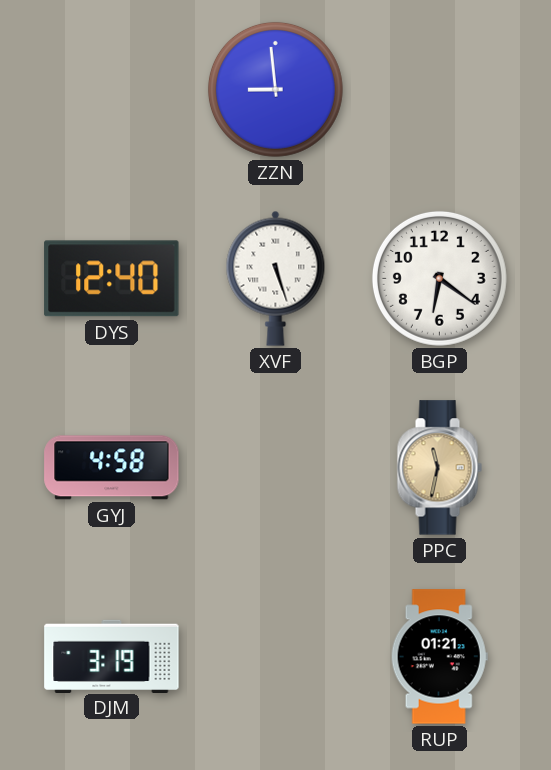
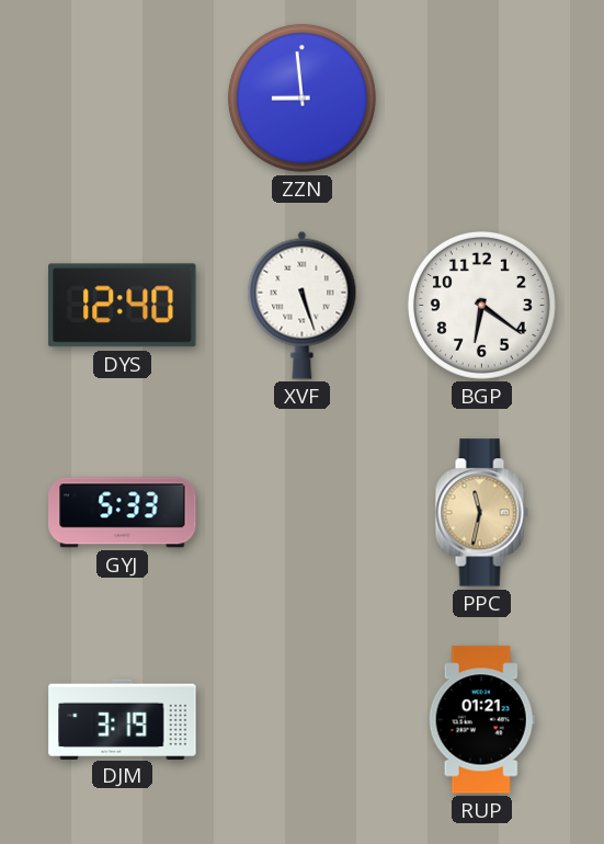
GYJ: 4:58 -> 5:33 (123, 513)
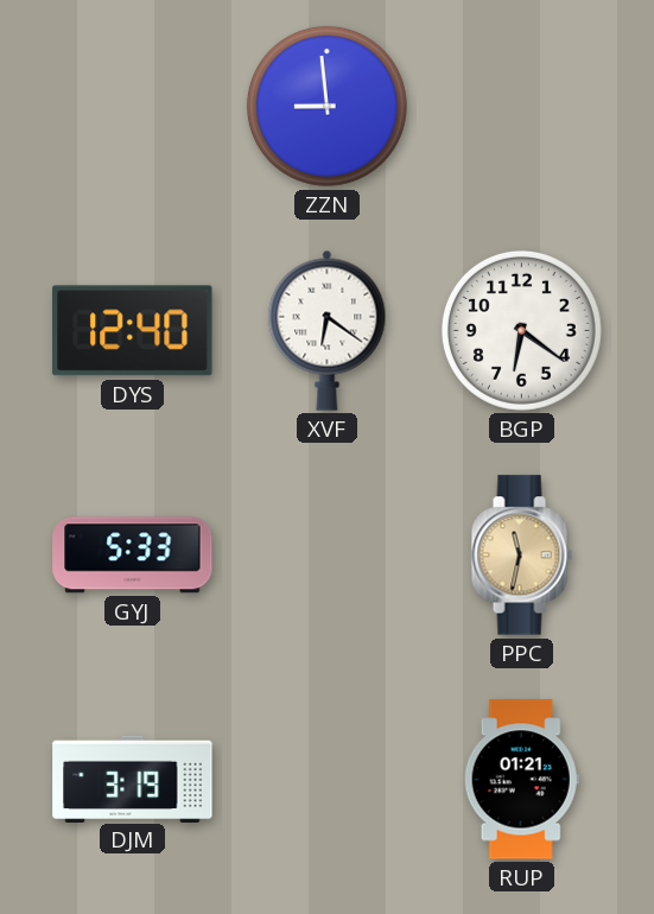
XVF: 5:27 -> 6:21 (328, 330)
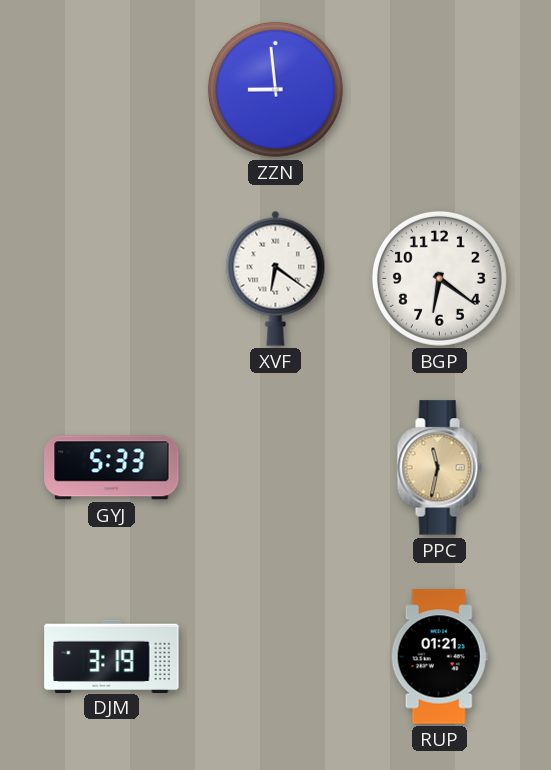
DYS: 12:40 -> none (133, 331)
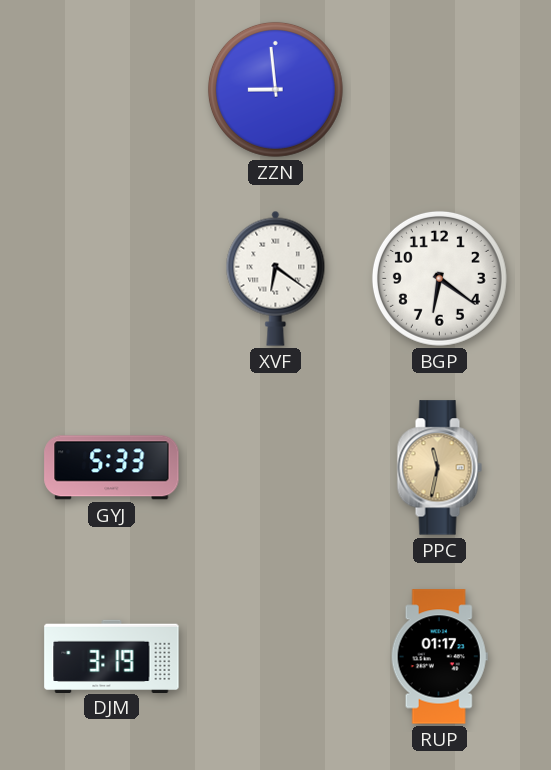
RUP: 01:21 -> 01:17 (439, 657)
